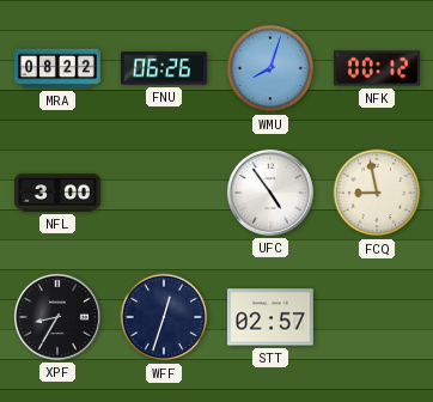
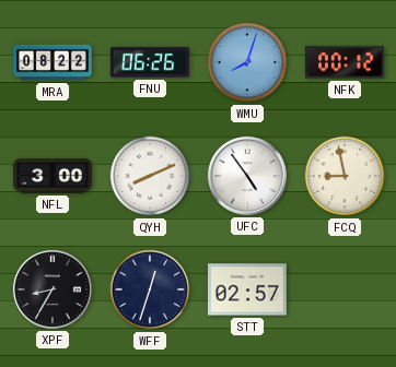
QYH: none -> 8:11 (150, 176)
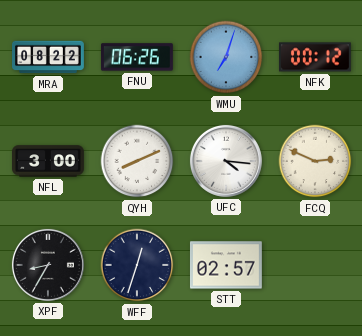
WMU: 8:03 -> 7:03 (226, 57)
UFC: 4:54 -> 4:16 (226, 161)
FCQ: 8:58 -> 2:49 (315, 161)
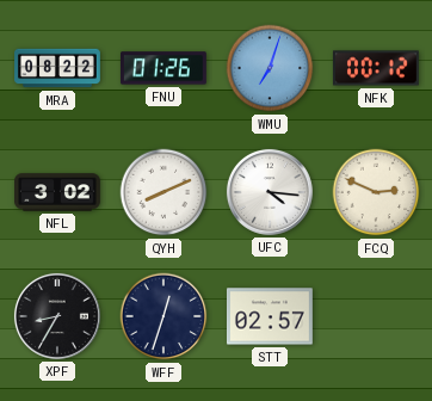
FNU: 06:26 -> 01:26 (163, 68)
NFL: 3:00 -> 3:02 (58, 192)
